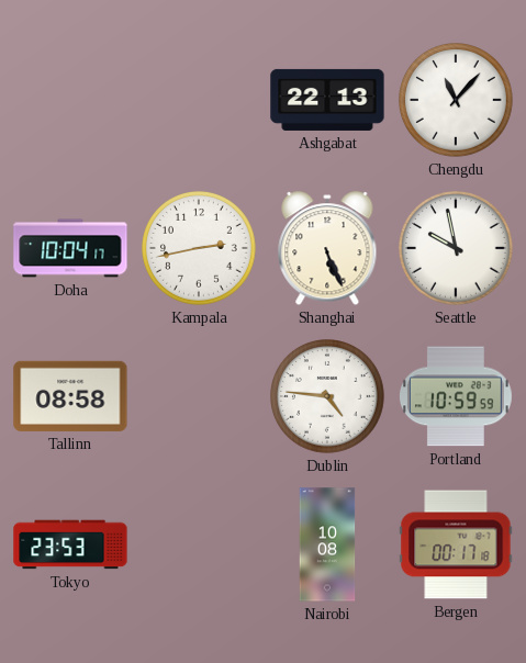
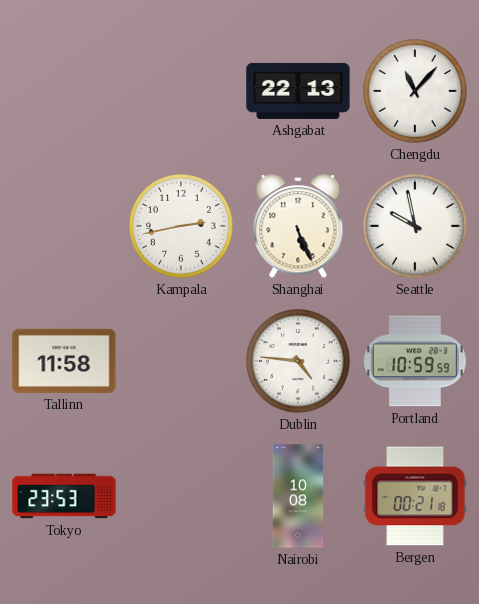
Doha: 10:04 -> none (70, 248)
Tallinn: 08:58 -> 11:58 (64, 361)
Bergen: 00:17 -> 00:21 (415, 496)
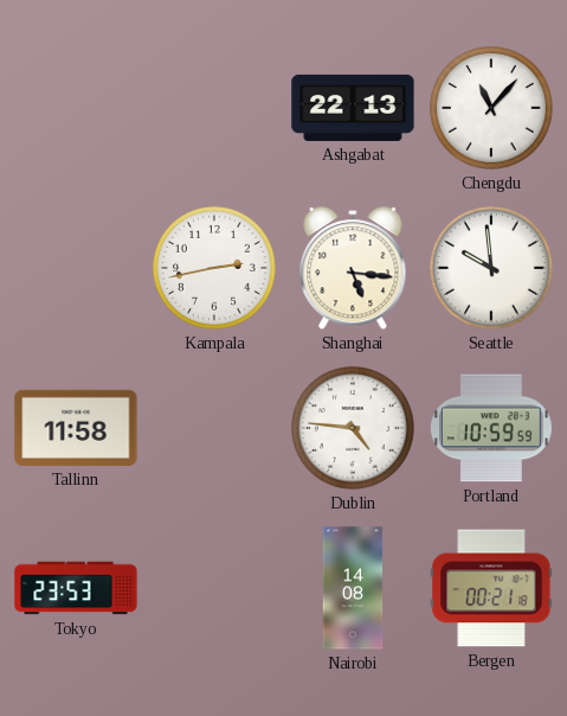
Shanghai: 5:26 -> 5:16 (353, 269)
Seattle: 9:58 -> 9:59 (492, 269)
Nairobi: 10:08 -> 14:08 (353, 588)
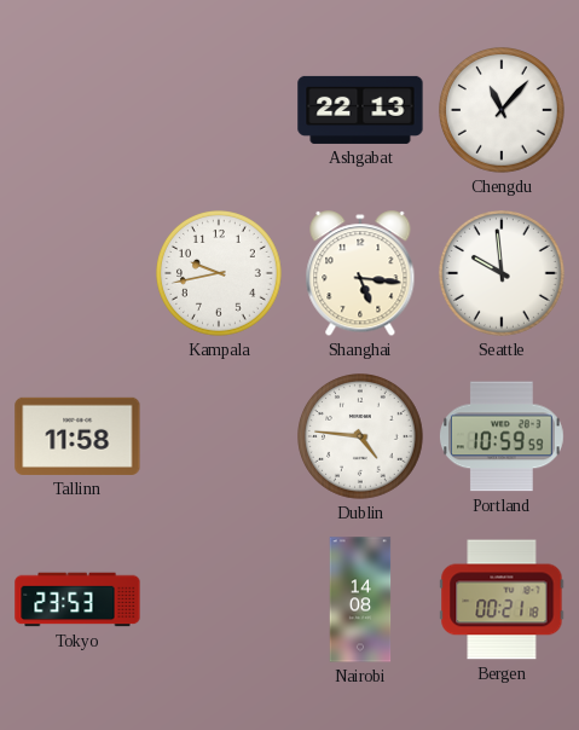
Kampala: 2:43 -> 9:43 (220, 274)
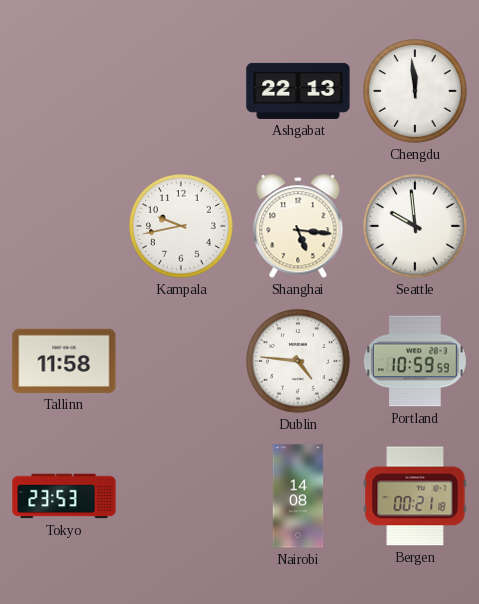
Chengdu: 11:07 -> 11:59 (416, 92)
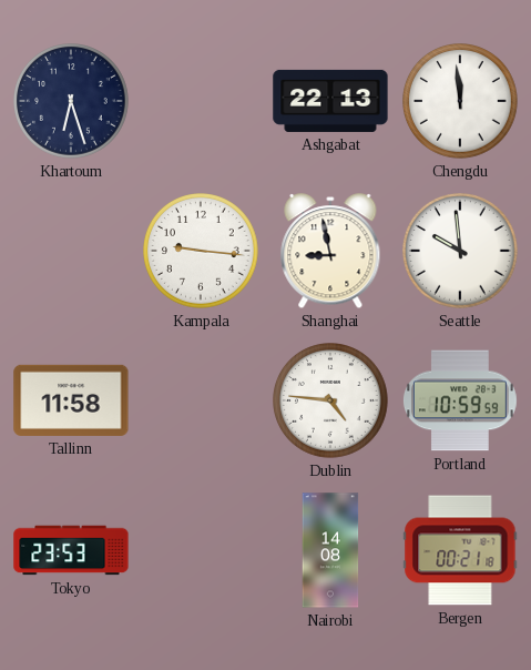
Khartoum: none -> 6:27 (72, 102)
Kampala: 9:43 -> 9:16 (202, 252)
Shanghai: 5:16 -> 8:58 (330, 252)
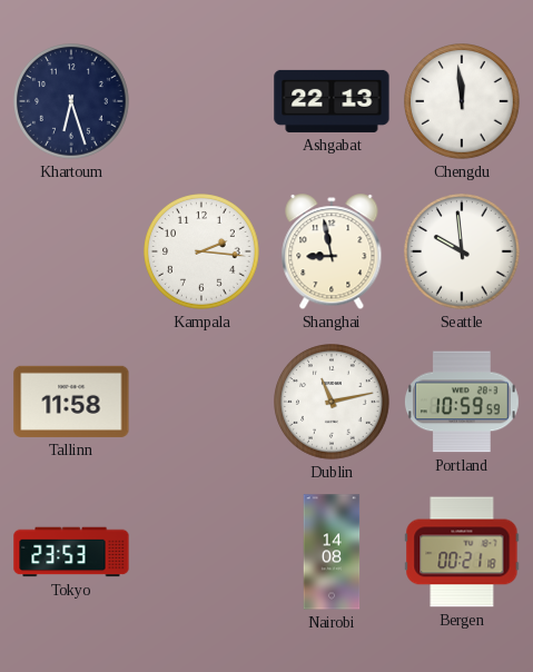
Kampala: 9:16 -> 2:16 (203, 253)
Dublin: 4:46 -> 11:13 (333, 403)
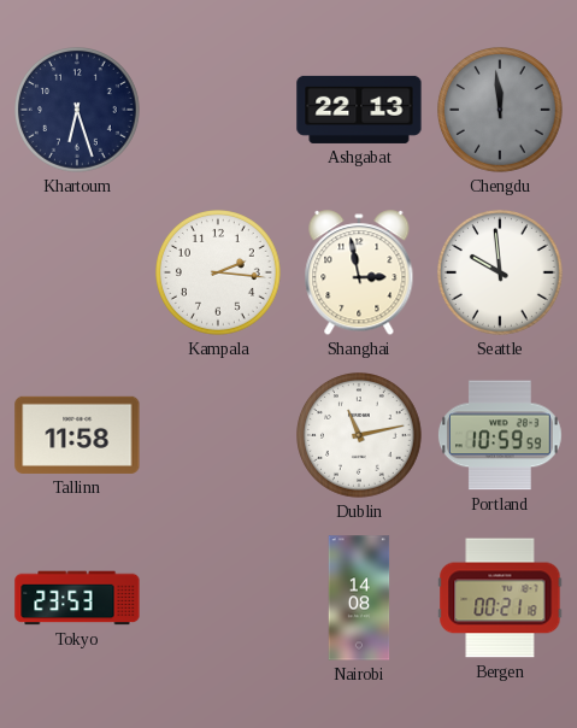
Chengdu dial: white -> grey (501, 111)
Shanghai: 8:58 -> 2:58 (359, 274)
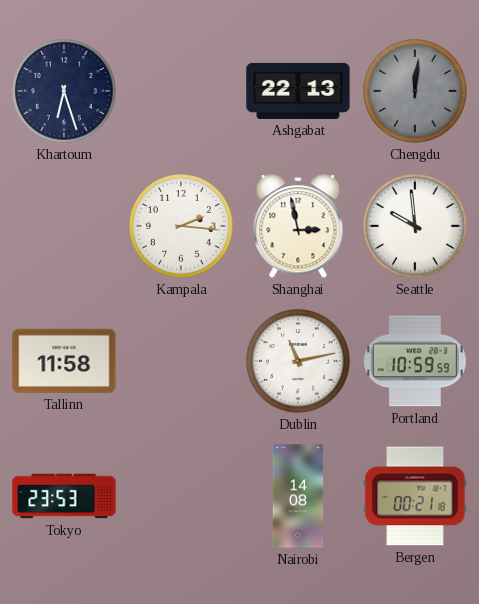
Chengdu: 11:59 -> 12:01 (416, 92)
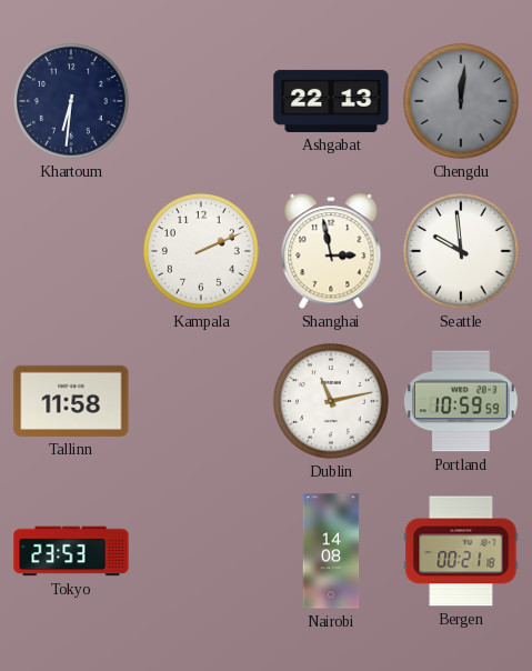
Khartoum: 6:27 -> 6:31 (72, 102)
Kampala: 2:16 -> 2:11 (202, 252)
